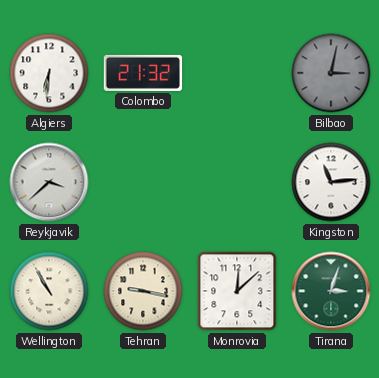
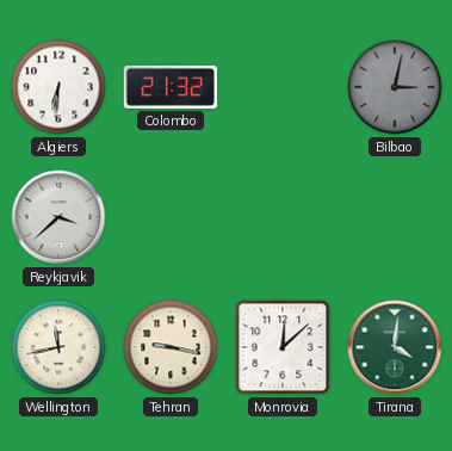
Kingston: 11:14 -> none (331, 182)
Wellington: 10:55 -> 11:43 (58, 347)
Tirana: 3:03 -> 4:01 (395, 347)
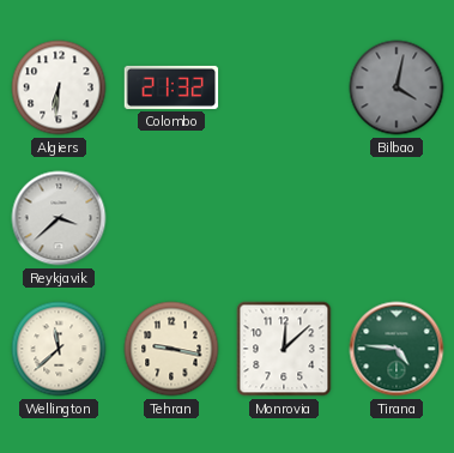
Bilbao: 3:02 -> 4:02 (397, 87)
Wellington: 11:43 -> 11:38 (59, 349)
Tirana: 4:01 -> 4:46 (397, 349)
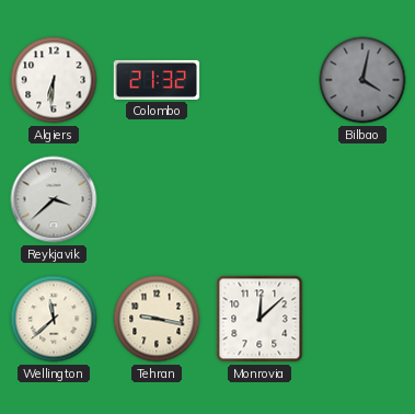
Tirana: 4:46 -> none (397, 349)
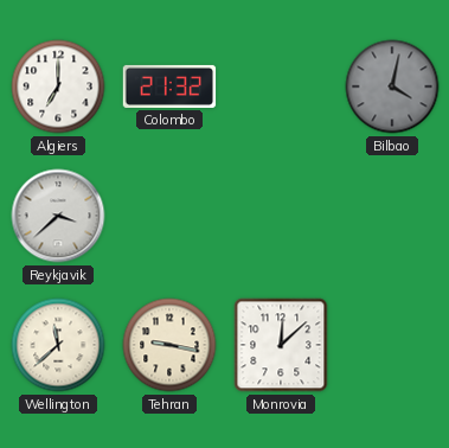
Algiers: 6:31 -> 7:00 (58, 87)
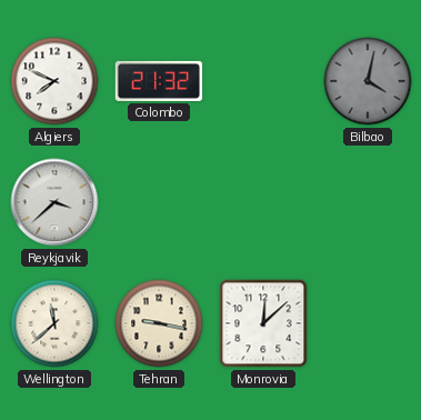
Algiers: 7:00 -> 7:49 (54, 81)
